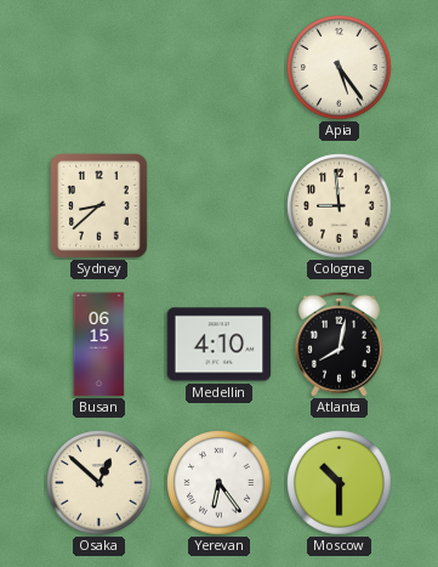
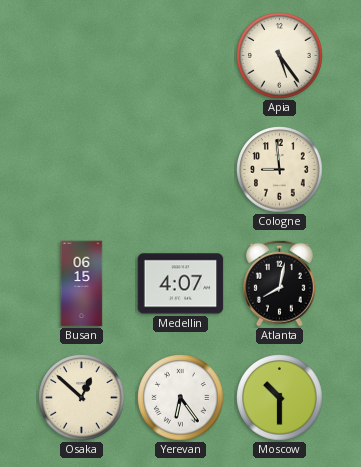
Sydney: 8:38 -> none (99, 206)
Medellin: 4:10 -> 4:07 (181, 284)
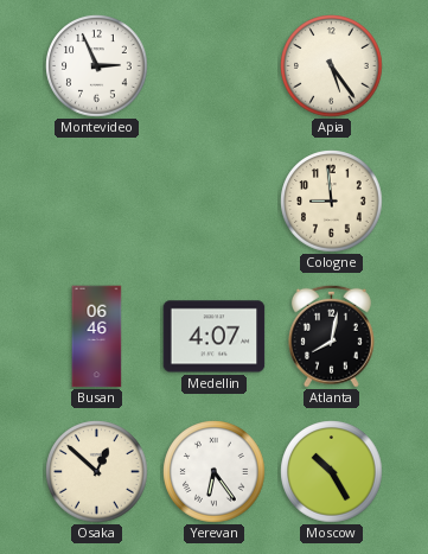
Montevideo: none -> 2:56 (97, 66)
Busan: 06:15 -> 06:46 (97, 337)
Moscow: 10:30 -> 10:25 (332, 472)
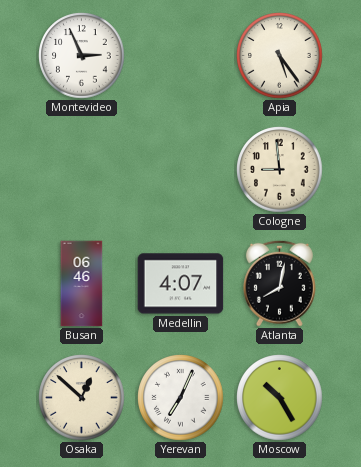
Yerevan: 6:24 -> 7:04 (181, 398)
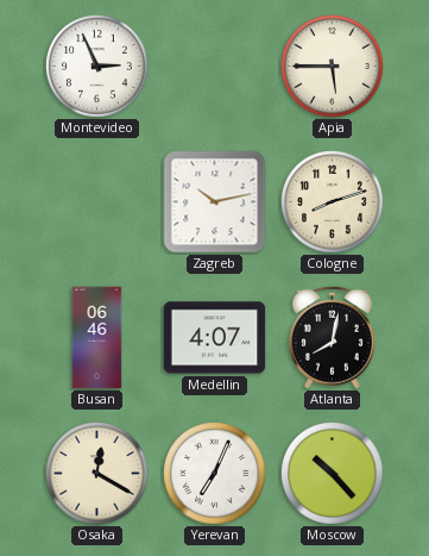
Apia: 5:24 -> 5:45 (333, 67)
Zagreb: none -> 10:13 (215, 202)
Cologne: 8:59 -> 8:12 (333, 202)
Osaka: 12:52 -> 12:20 (97, 474)
Moscow: 10:25 -> 10:23 (333, 474)
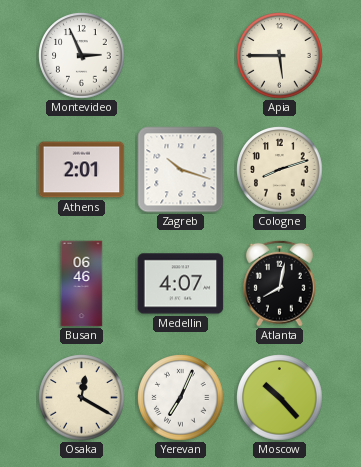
Athens: none -> 2:01 (82, 170)
Zagreb: 10:13 -> 10:18 (181, 170)
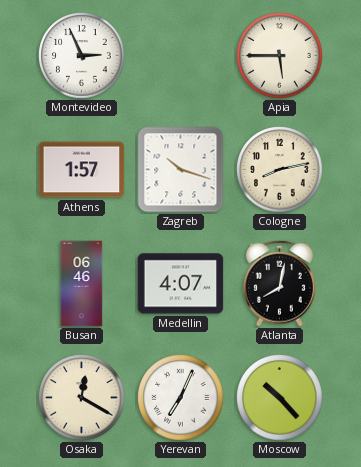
Athens: 2:01 -> 1:57 (82, 170)
Cologne: 8:12 -> 8:13 (280, 170)
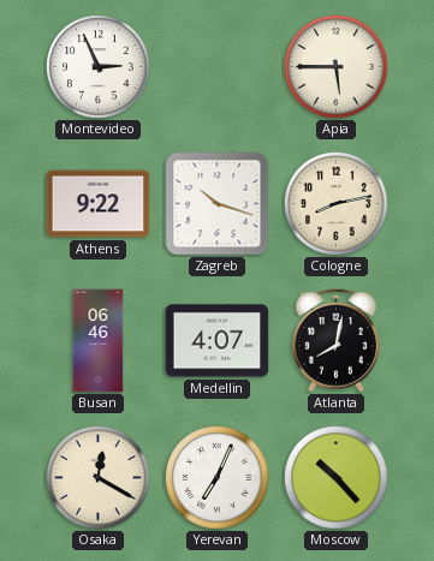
Athens: 1:57 -> 9:22 (99, 204)
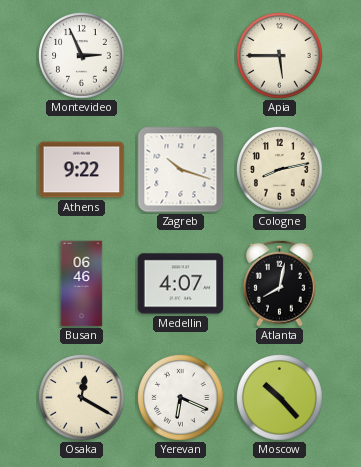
Yerevan: 7:04 -> 6:19 (181, 398)
